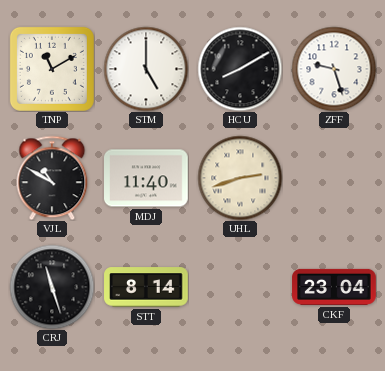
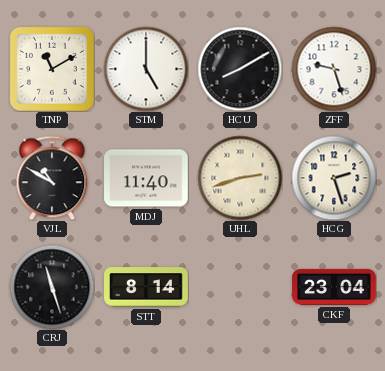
HCG: none -> 2:27 (334, 178)
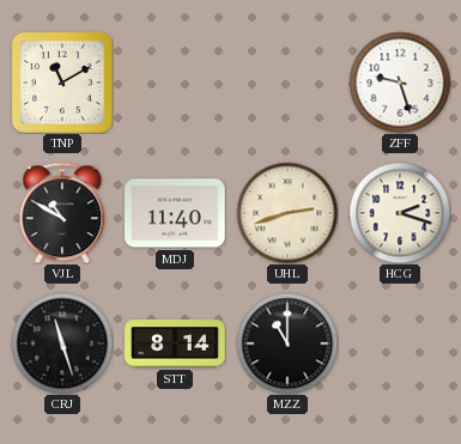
STM: 5:00 -> none (146, 69)
HCU: 8:10 -> none (240, 69)
HCG: 2:27 -> 2:18 (400, 213)
MZZ: none -> 11:00 (287, 343)
CKF: 23:04 -> none (334, 287)
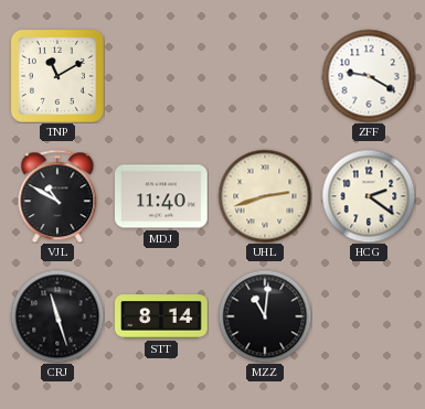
ZFF: 9:27 -> 9:20 (369, 76)
HCG: 2:18 -> 2:21 (369, 196)
MZZ: 11:00 -> 11:01 (265, 316)
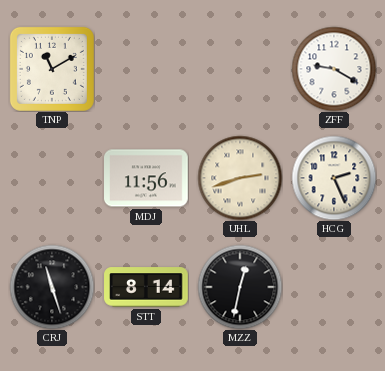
VJL: 10:50 -> none (57, 196)
MDJ: 11:40 -> 11:56 (146, 178)
HCG: 2:21 -> 2:26 (334, 178)
MZZ: 11:01 -> 12:32 (240, 287)
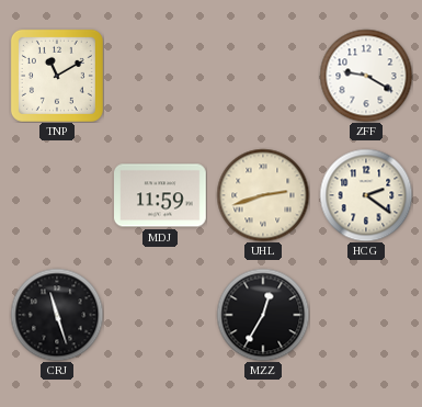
MDJ: 11:56 -> 11:59 (160, 195)
HCG: 2:26 -> 2:21 (366, 195)
STT: 8:14 -> none (146, 287)
MZZ: 12:32 -> 12:35 (263, 315)
